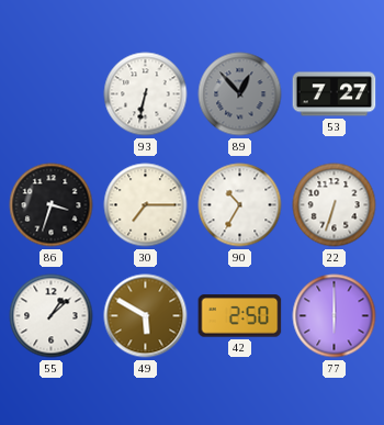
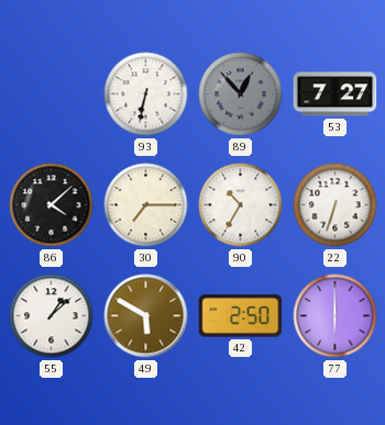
86: 3:33 -> 4:08 (52, 205)
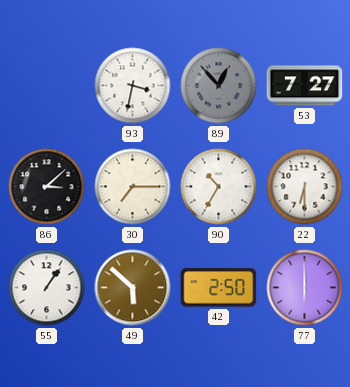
93: 6:32 -> 3:32 (133, 86)
86: 4:08 -> 3:08 (47, 187)
22: 6:33 -> 6:30 (305, 187)
55: 1:08 -> 1:06 (47, 288)
49: 5:50 -> 5:52 (133, 288)
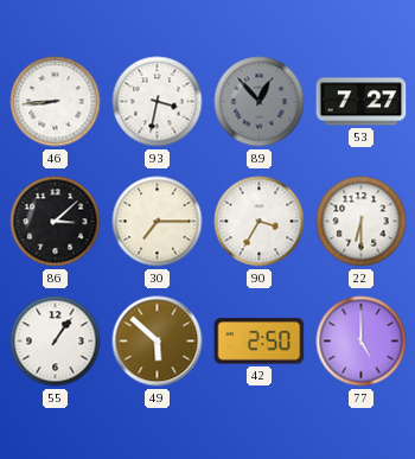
46: none -> 8:44 (56, 102)
90: 10:35 -> 3:35 (260, 222)
77: 6:00 -> 5:00 (362, 342)
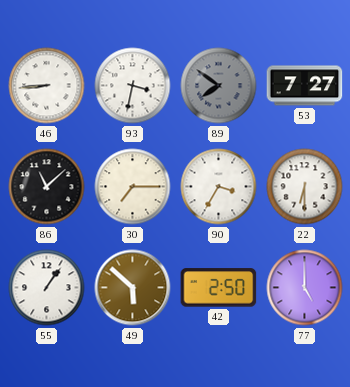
89: 12:53 -> 7:51 (219, 86)
86: 3:08 -> 11:08 (47, 187)
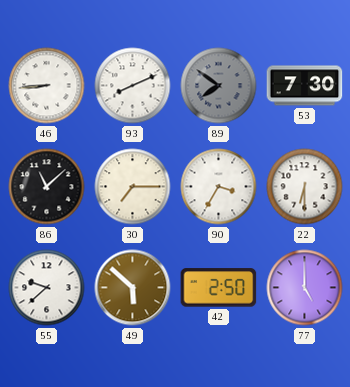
93: 3:32 -> 8:11 (133, 86)
53: 7:27 -> 7:30 (305, 86)
55: 1:06 -> 9:38 (47, 288)
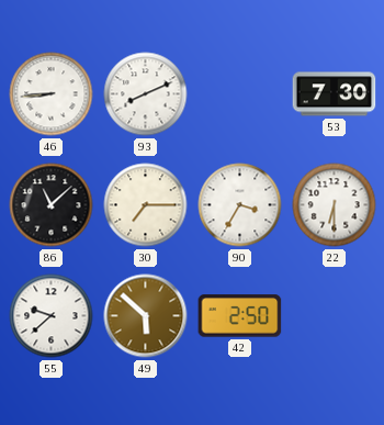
89: 7:51 -> none (219, 86)
77: 5:00 -> none (305, 288)
